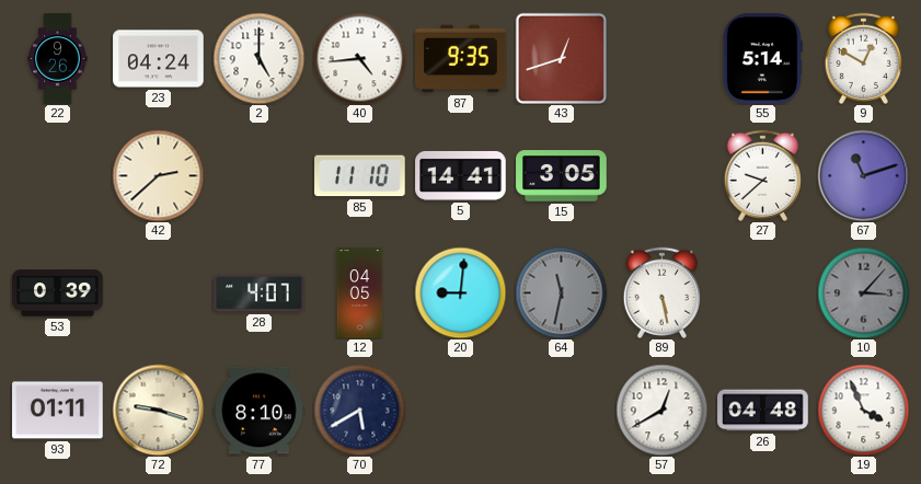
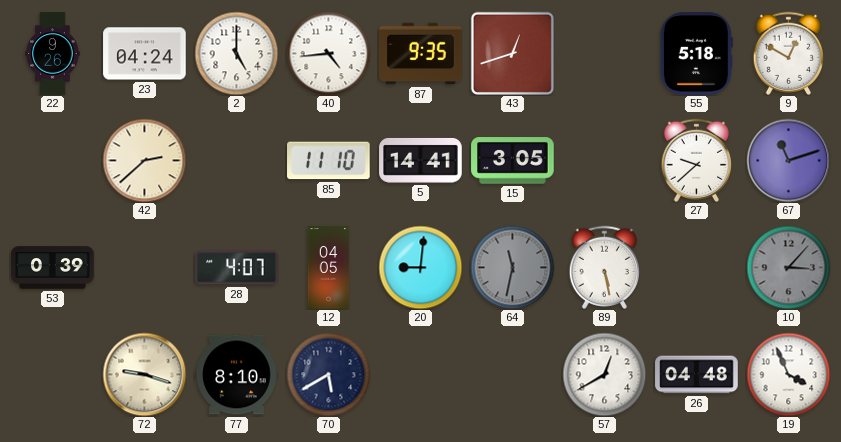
55: 5:14 -> 5:18 (696, 54)
93: 01:11 -> none (58, 411)
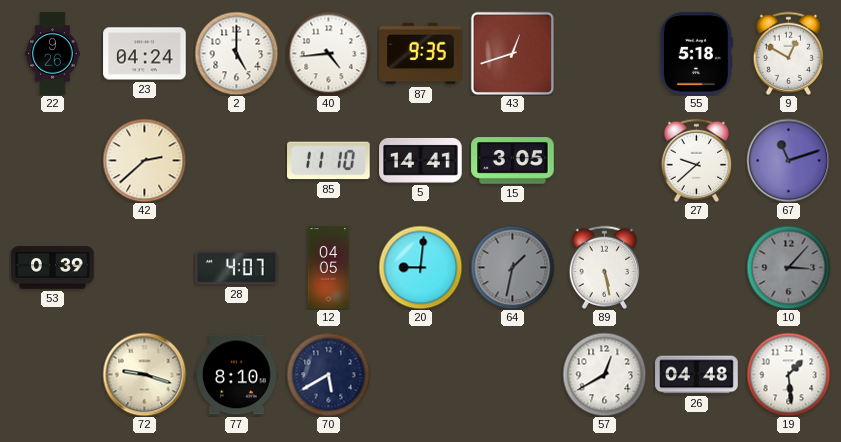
64: 11:32 -> 1:32 (512, 267)
19: 3:56 -> 1:29 (788, 374)
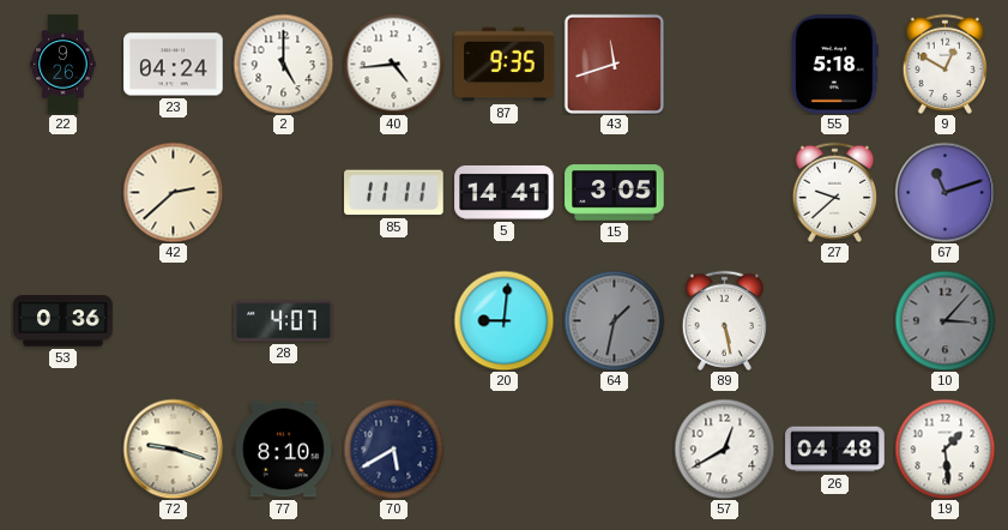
43: 12:42 -> 11:42 (614, 64)
85: 11:10 -> 11:11 (394, 193)
53: 0:39 -> 0:36 (64, 321)
12: 04:05 -> none (329, 268)
